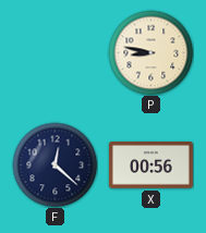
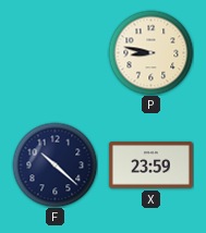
F: 12:22 -> 10:22 (54, 164)
X: 00:56 -> 23:59 (150, 165)
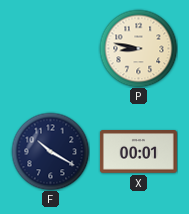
F: 10:22 -> 10:20 (50, 151)
X: 23:59 -> 00:01 (138, 152)
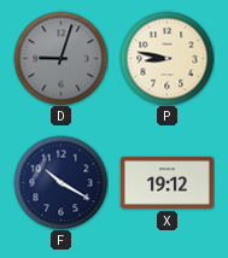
D: none -> 9:03 (60, 58)
X: 00:01 -> 19:12 (166, 183)
